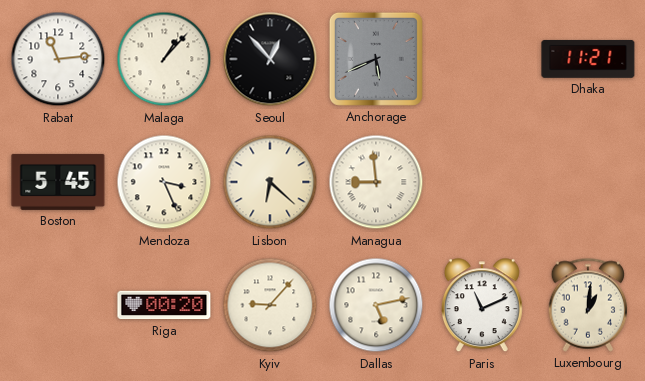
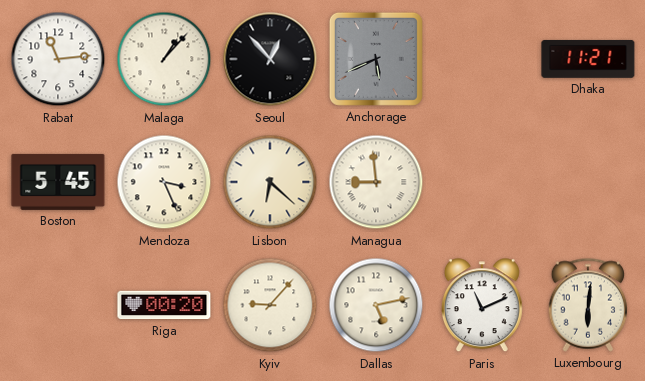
Luxembourg: 1:01 -> 6:01 (588, 305)
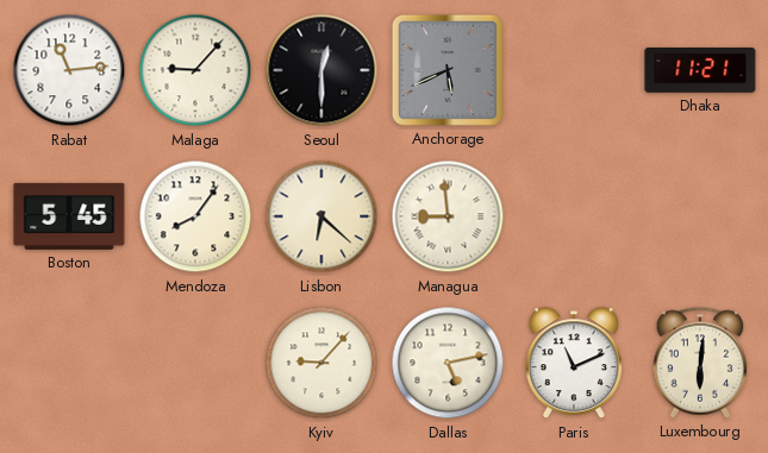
Malaga: 1:07 -> 9:07 (195, 70)
Seoul: 12:53 -> 12:30 (321, 70)
Mendoza: 3:26 -> 8:06 (195, 216)
Riga: 00:20 -> none (164, 305)
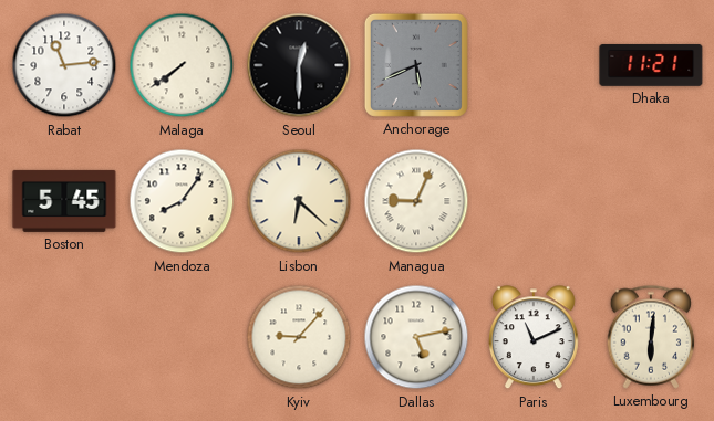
Malaga: 9:07 -> 7:39 (182, 65)
Managua: 8:59 -> 9:04 (416, 201)
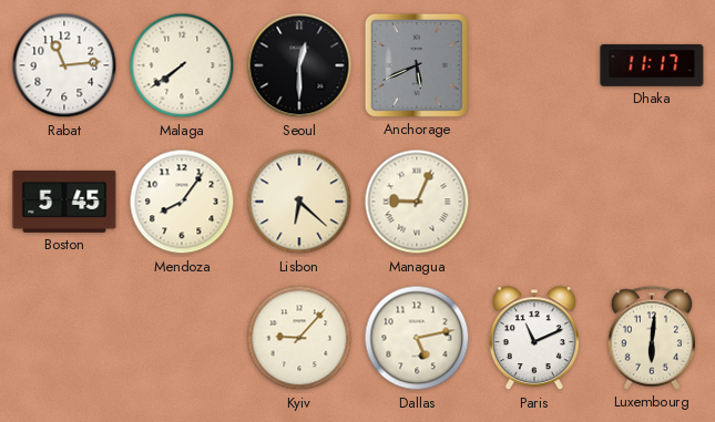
Dhaka: 11:21 -> 11:17 (652, 65)
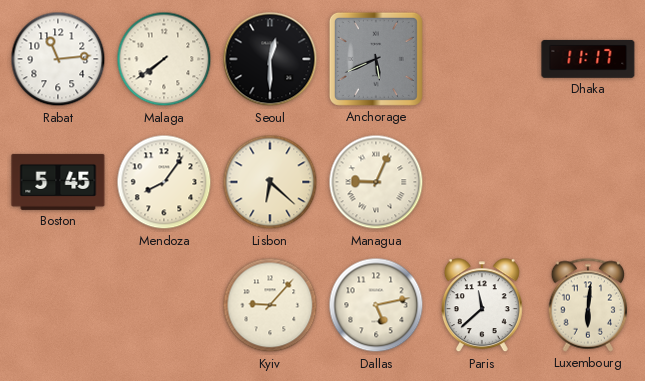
Paris: 11:11 -> 11:38 (482, 306)
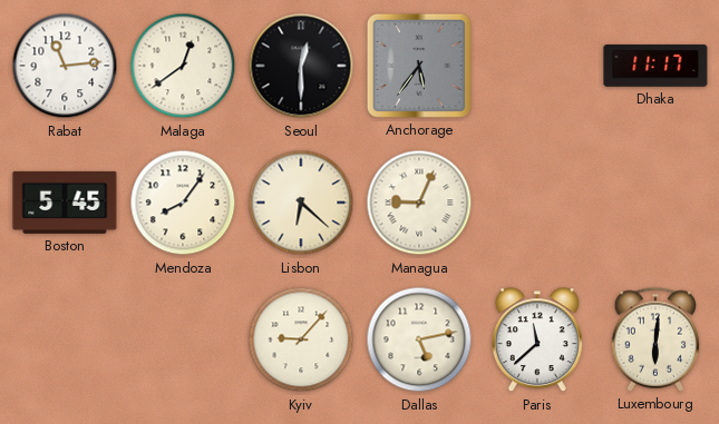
Malaga: 7:39 -> 12:39 (183, 66)
Anchorage: 5:41 -> 5:36 (419, 66)
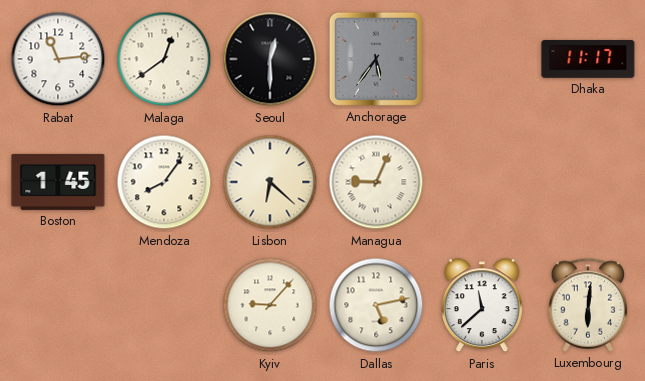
Boston: 5:45 -> 1:45 (58, 182)
